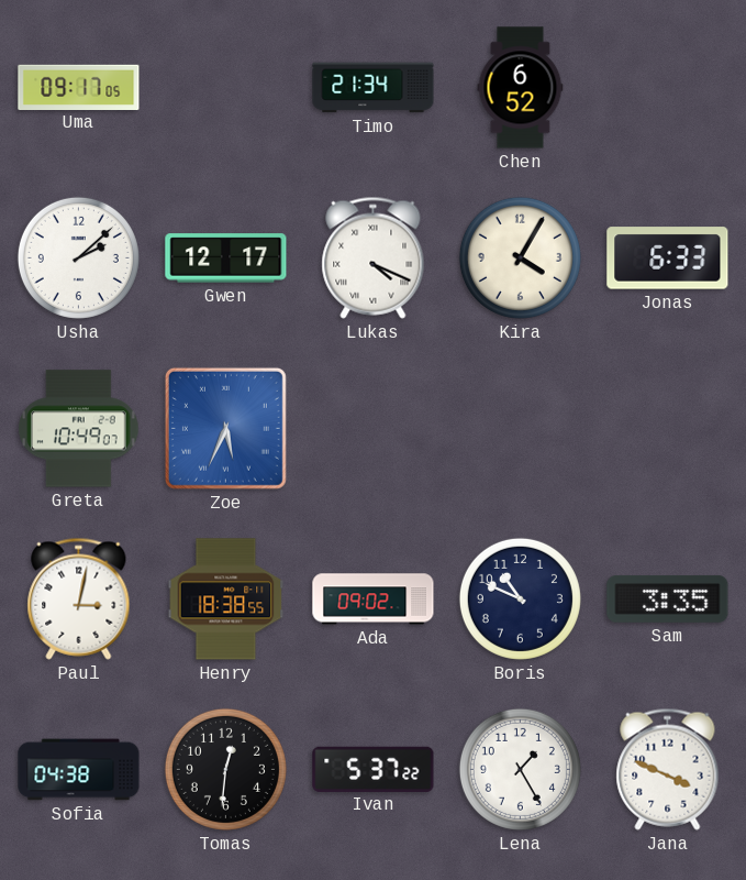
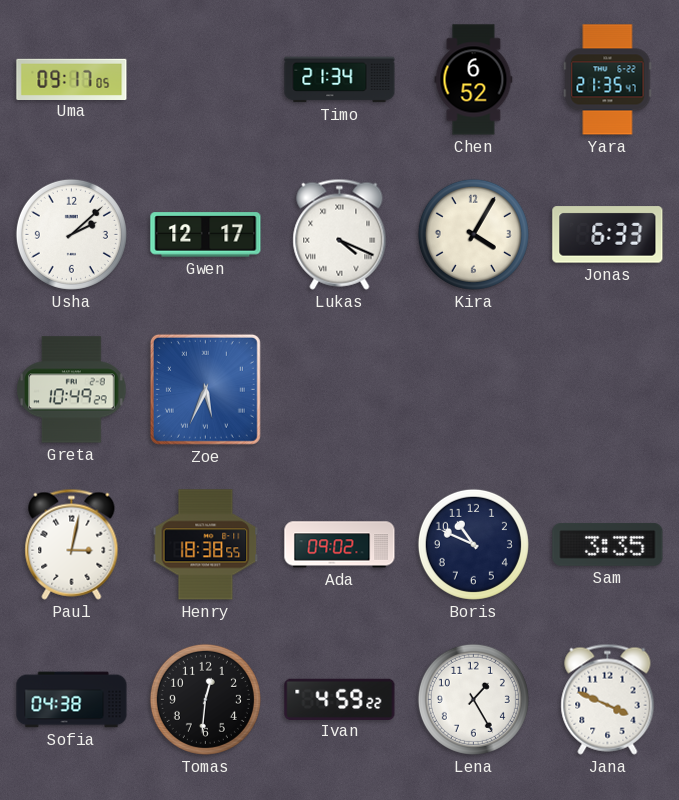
Yara: none -> 21:35 (608, 80)
Greta: 10:49:07 -> 10:49:29 (72, 390)
Ivan: 5:37 -> 4:59 (340, 699)
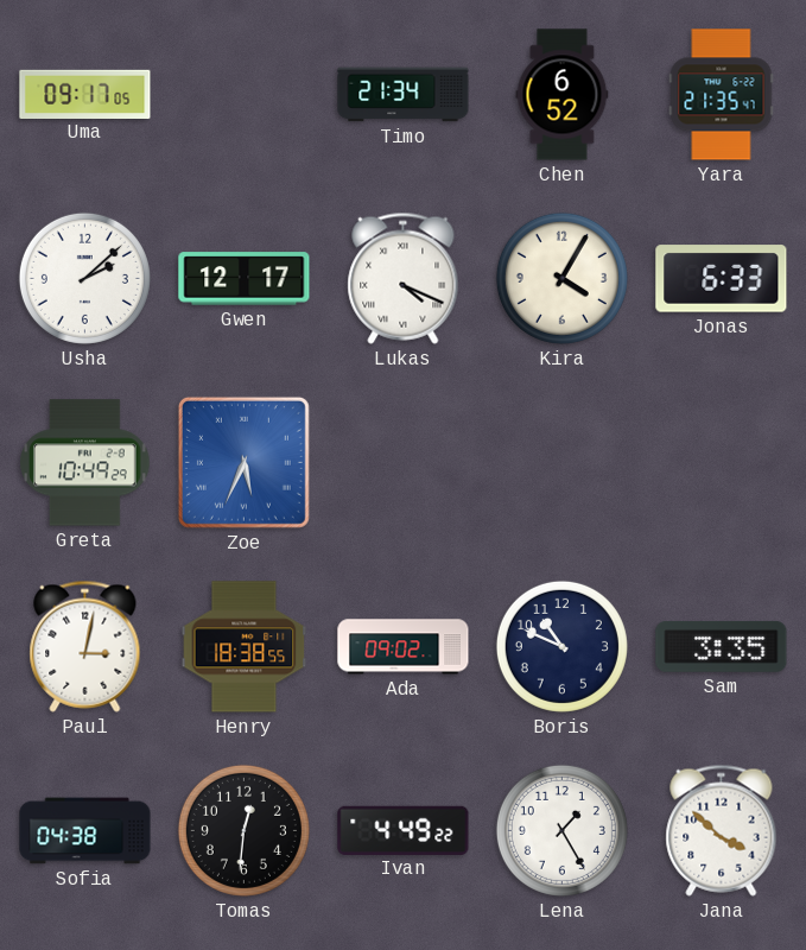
Ivan: 4:59 -> 4:49 (404, 830)
Jana: 3:49 -> 3:52 (722, 830)
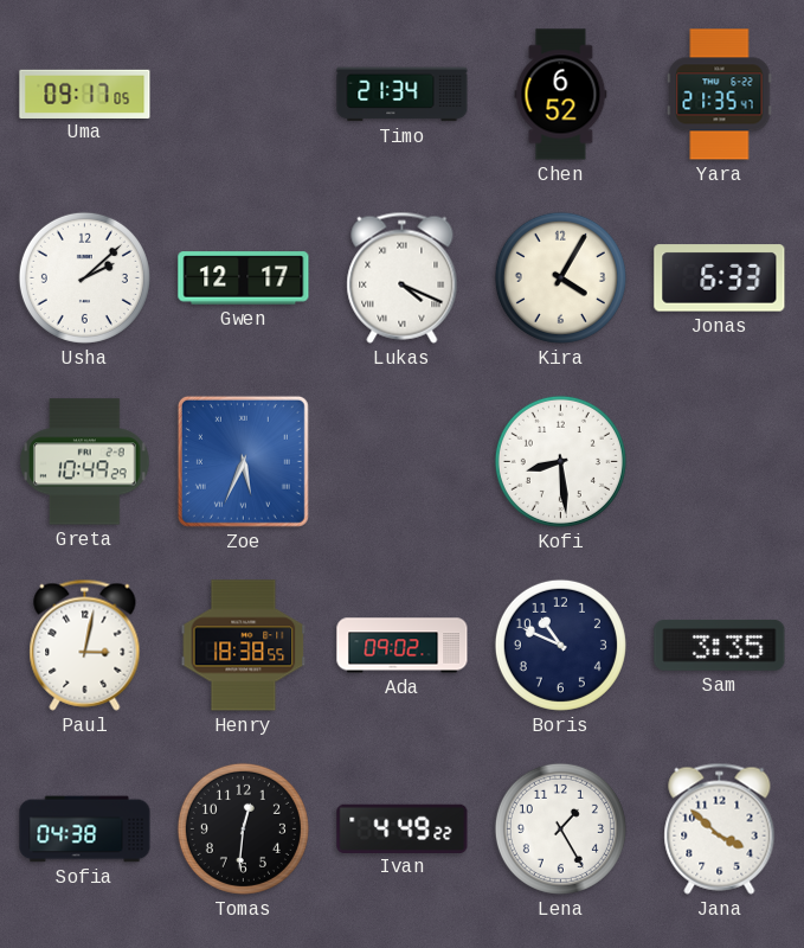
Kofi: none -> 8:29 (560, 461)
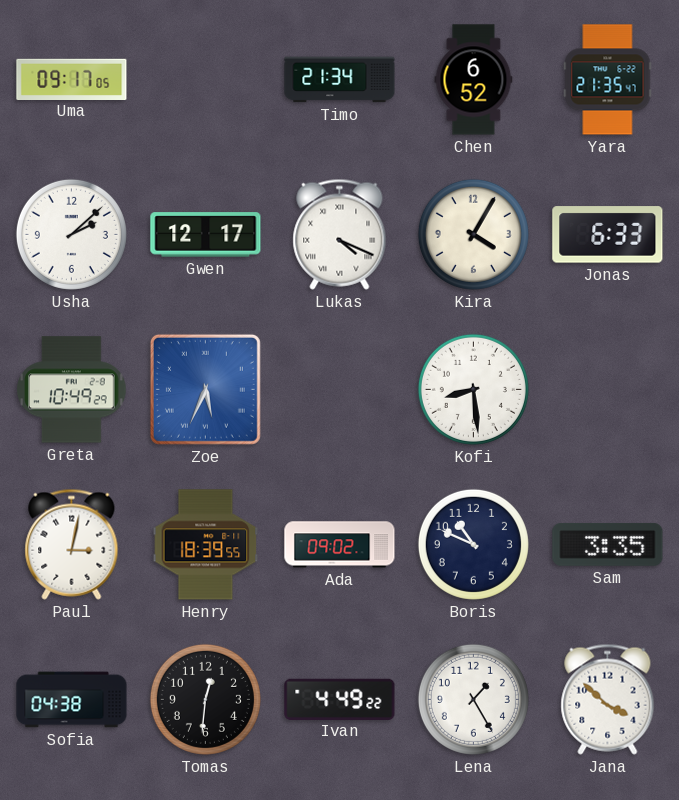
Henry: 18:38 -> 18:39 (206, 545)
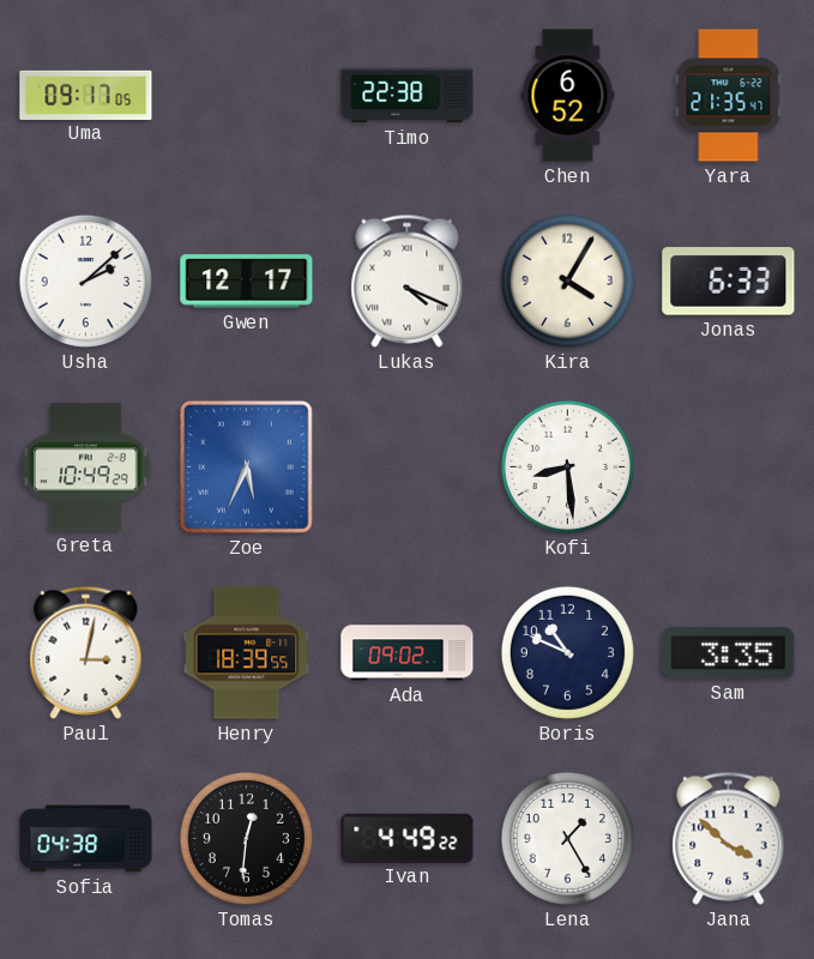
Timo: 21:34 -> 22:38 (408, 96)
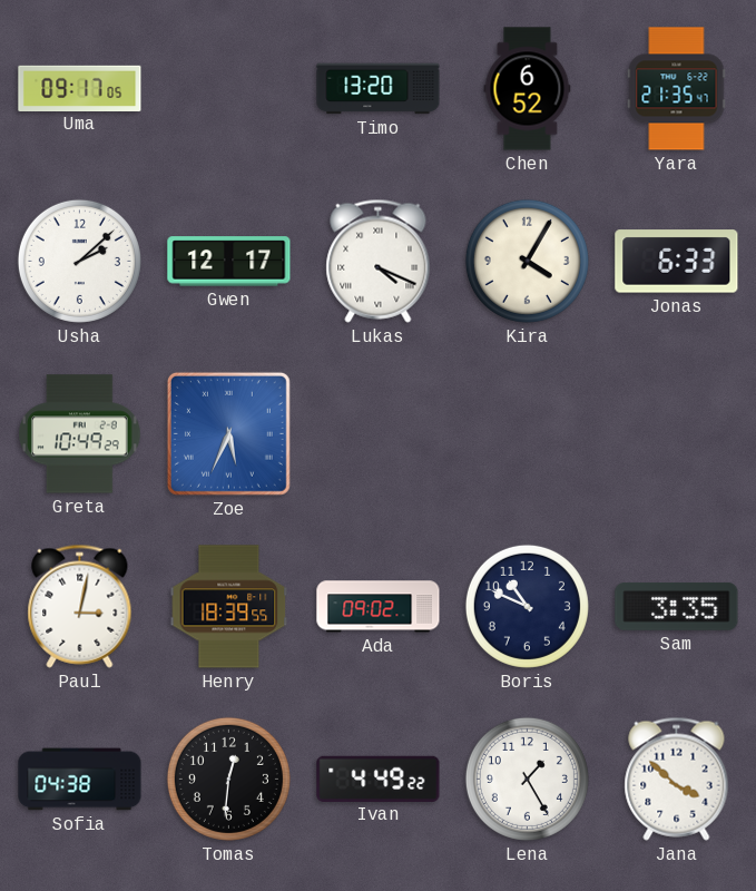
Timo: 22:38 -> 13:20 (379, 89)
Kofi: 8:29 -> none (567, 466)
